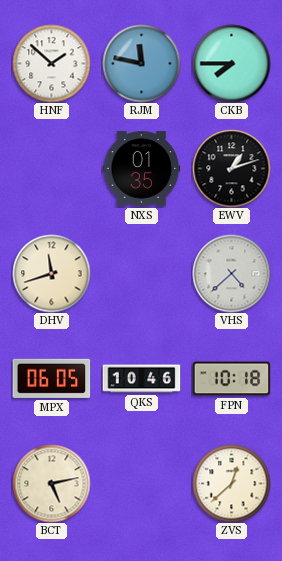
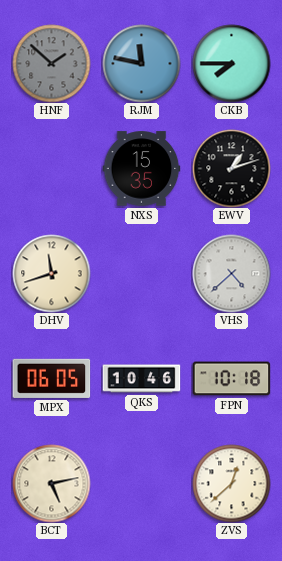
HNF dial: white -> grey (51, 63)
NXS: 01:35 -> 15:35 (141, 169)
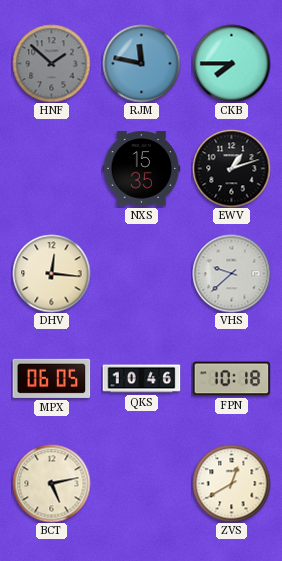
DHV: 11:42 -> 12:16 (51, 273)
VHS: 4:38 -> 9:38 (231, 273)
ZVS: 12:38 -> 12:40 (231, 483)
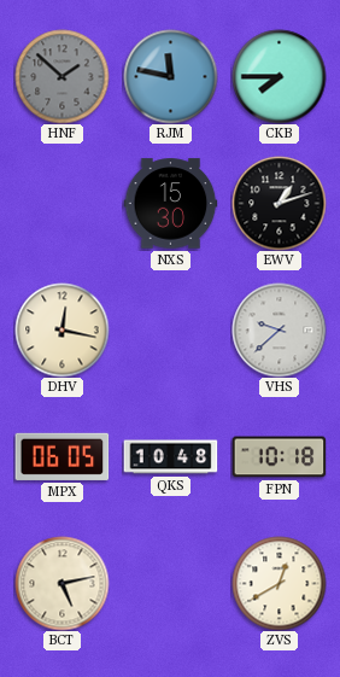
NXS: 15:35 -> 15:30 (170, 204)
DHV: 12:16 -> 12:17 (61, 329)
QKS: 10:46 -> 10:48 (170, 457)
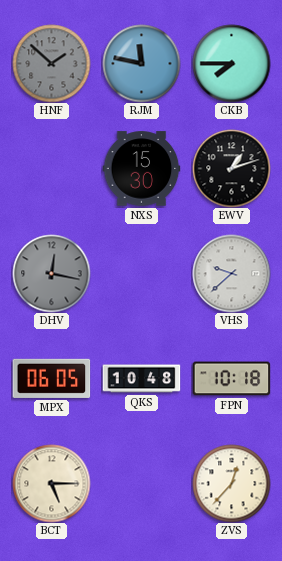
DHV dial: cream -> grey (51, 273)
BCT: 5:13 -> 5:15 (51, 483)
ZVS: 12:40 -> 12:37 (231, 483)
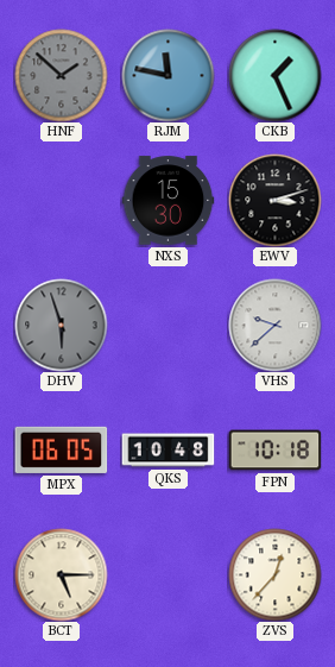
CKB: 7:45 -> 1:26 (274, 75)
EWV: 1:12 -> 3:12 (274, 200)
DHV: 12:17 -> 5:57 (61, 325)
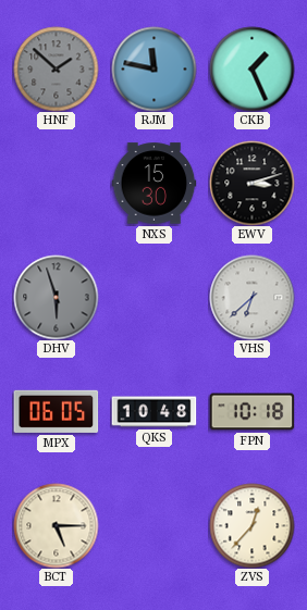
VHS: 9:38 -> 6:38 (251, 297)
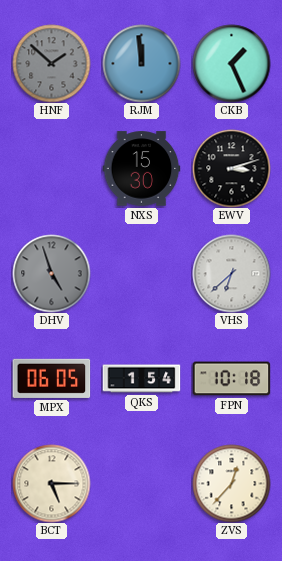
RJM: 11:47 -> 11:59 (141, 63)
DHV: 5:57 -> 4:57 (51, 273)
QKS: 10:48 -> 1:54 (141, 379)
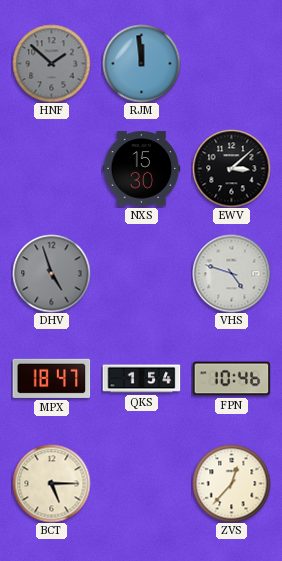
CKB: 1:26 -> none (231, 63)
EWV: 3:12 -> 3:08 (231, 168)
VHS: 6:38 -> 4:48 (231, 273)
MPX: 06:05 -> 18:47 (51, 378)
FPN: 10:18 -> 10:46 (231, 379)
